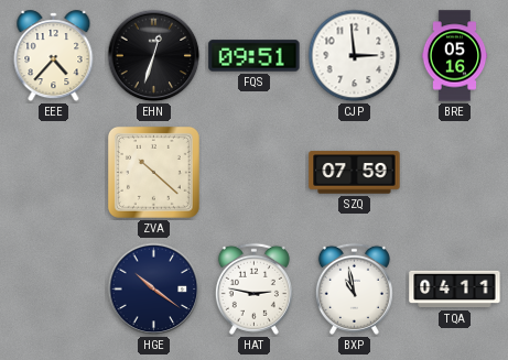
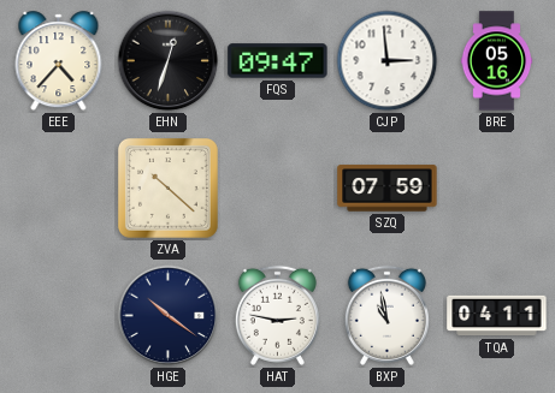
FQS: 09:51 -> 09:47 (278, 61)
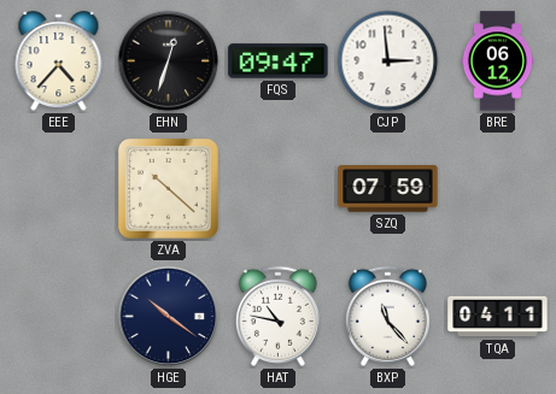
BRE: 05:16 -> 06:12 (498, 61)
HAT: 2:47 -> 10:47 (277, 316)
BXP: 10:58 -> 11:23 (387, 316)
